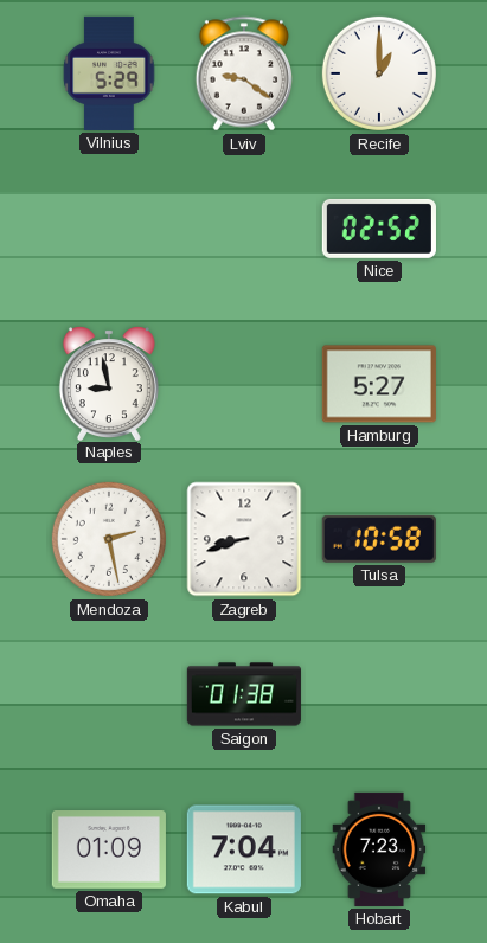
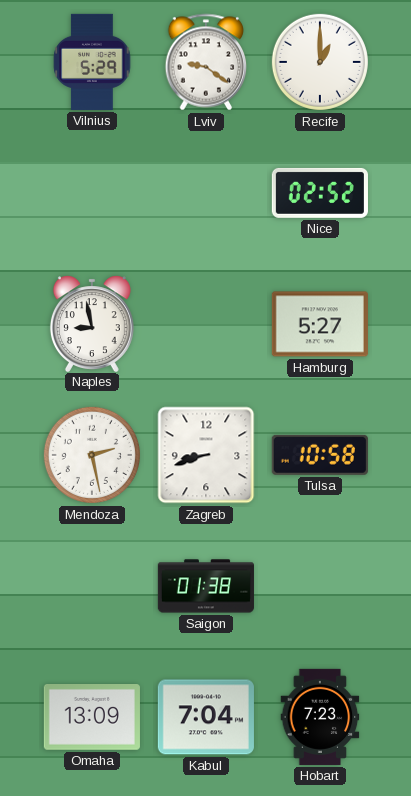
Omaha: 01:09 -> 13:09 (92, 718)
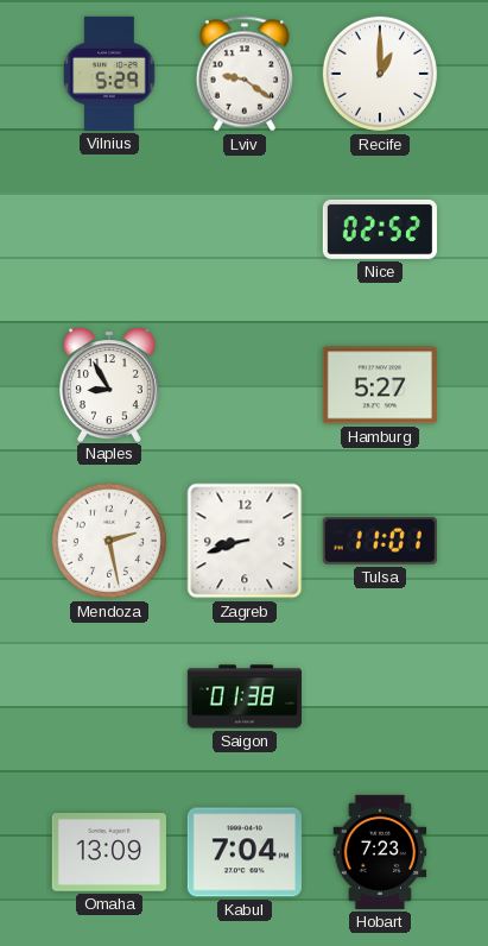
Naples: 8:58 -> 8:55 (109, 384)
Tulsa: 10:58 -> 11:01 (380, 541)
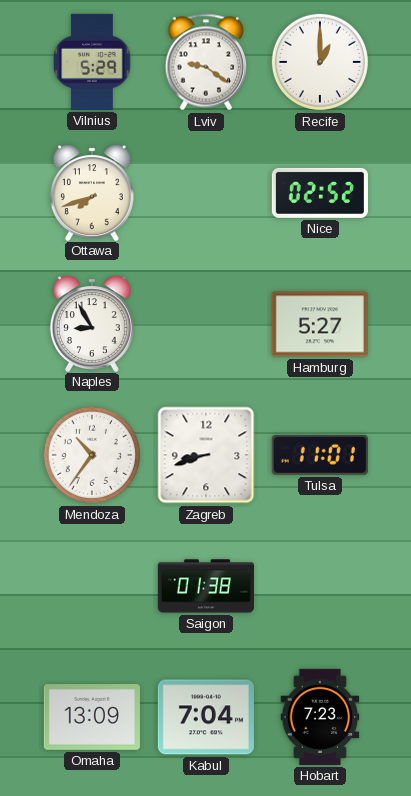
Ottawa: none -> 7:42 (92, 192)
Mendoza: 2:28 -> 10:36 (92, 455)
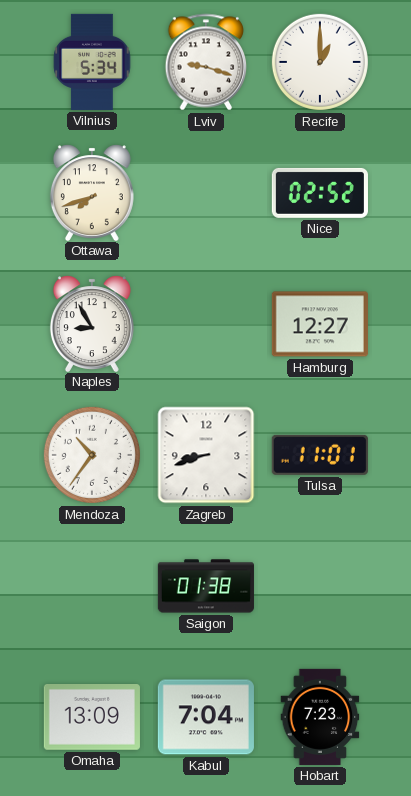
Vilnius: 5:29 -> 5:34 (92, 62)
Lviv: 9:21 -> 9:18 (206, 62)
Hamburg: 5:27 -> 12:27 (320, 324)
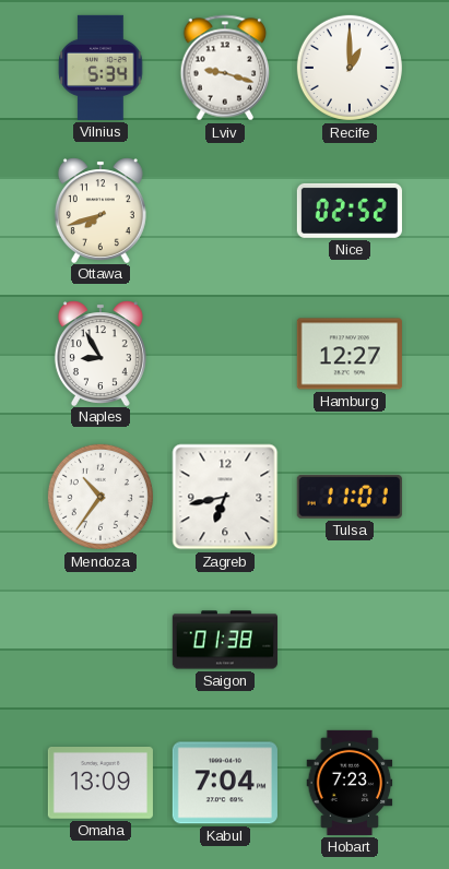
Zagreb: 8:42 -> 6:43 (225, 497)
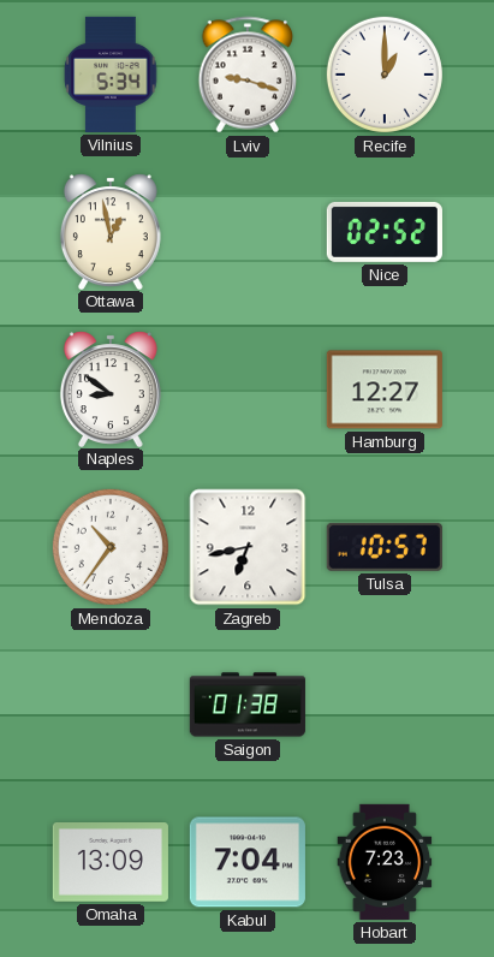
Ottawa: 7:42 -> 12:58 (111, 231)
Naples: 8:55 -> 8:51 (111, 388)
Tulsa: 11:01 -> 10:57 (385, 547)
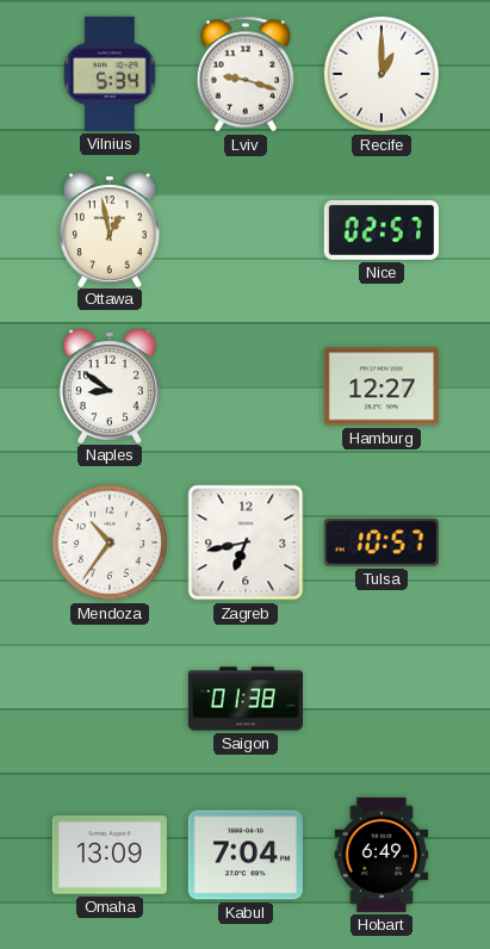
Nice: 02:52 -> 02:57 (382, 230)
Hobart: 7:23 -> 6:49 (382, 855)
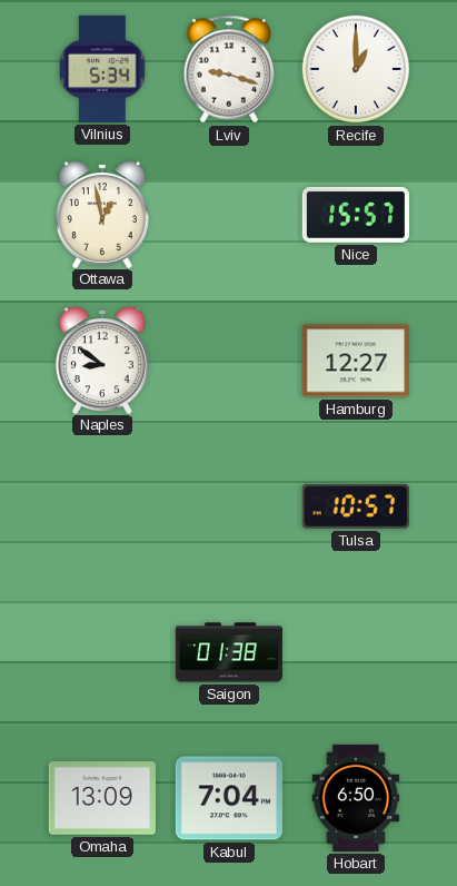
Nice: 02:57 -> 15:57 (356, 215)
Mendoza: 10:36 -> none (110, 542)
Zagreb: 6:43 -> none (246, 542)
Hobart: 6:49 -> 6:50 (356, 798)
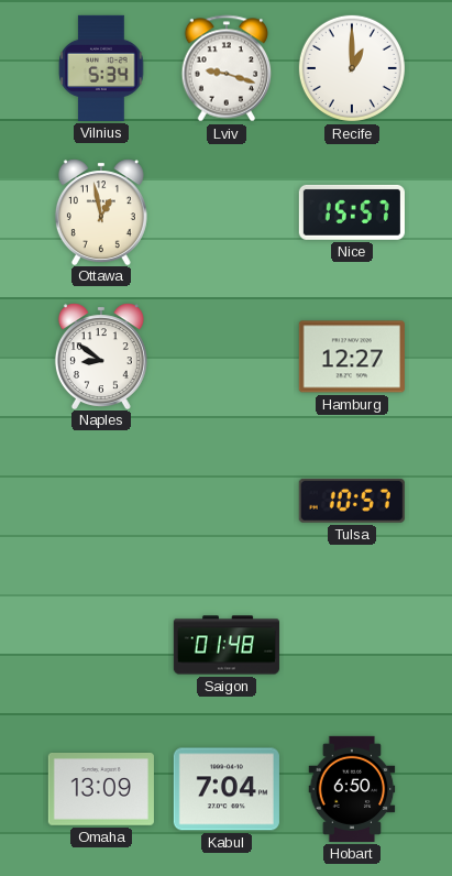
Saigon: 01:38 -> 01:48 (225, 645)
